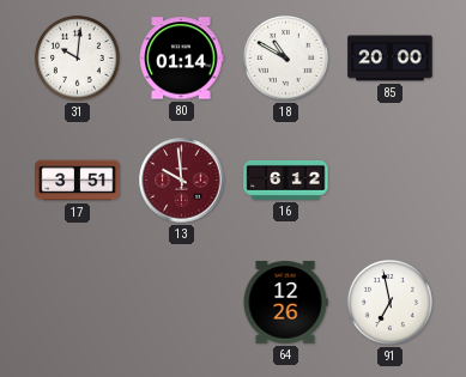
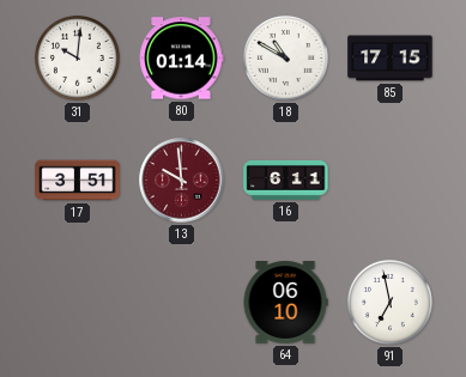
85: 20:00 -> 17:15 (391, 59)
16: 6:12 -> 6:11 (286, 180)
64: 12:26 -> 06:10 (285, 303)
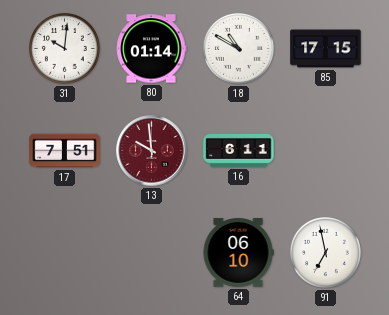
17: 3:51 -> 7:51 (65, 151)
